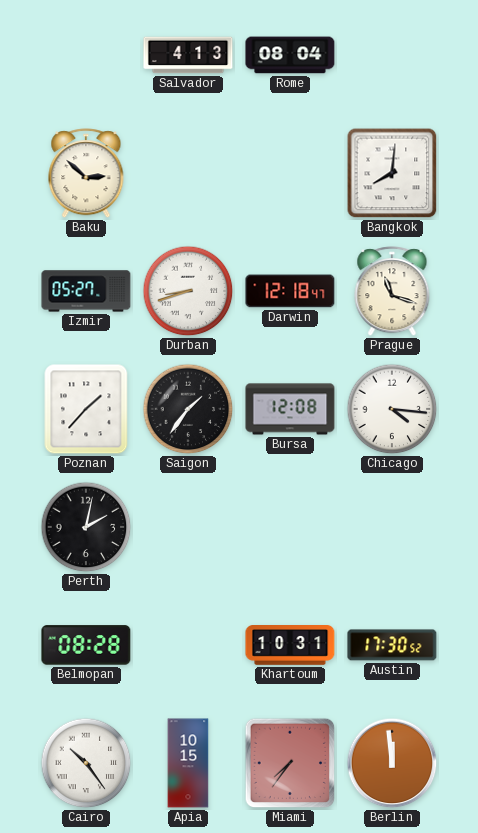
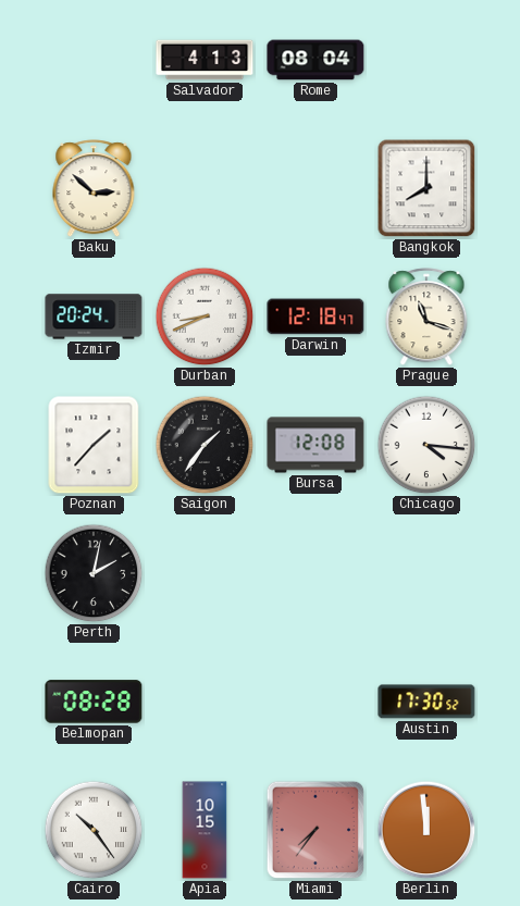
Bangkok: 8:01 -> 8:00 (426, 188)
Izmir: 05:27 -> 20:24 (94, 317)
Durban: 8:42 -> 8:41 (205, 317)
Khartoum: 10:31 -> none (290, 646)
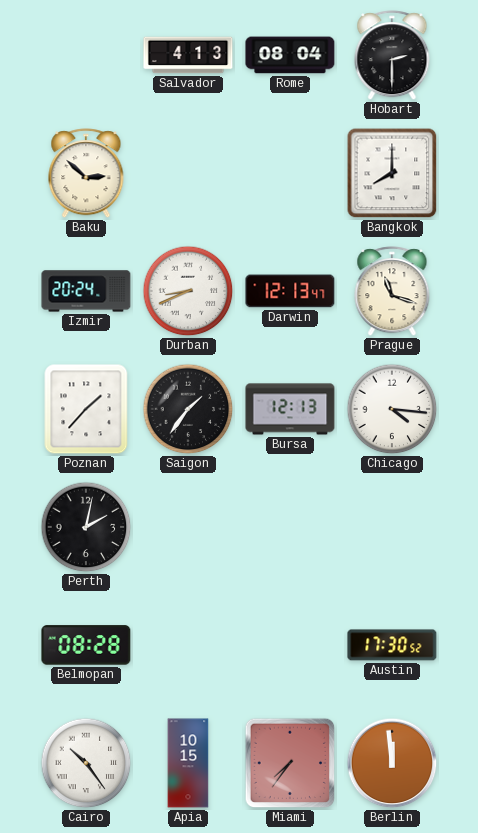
Hobart: none -> 2:30 (392, 56)
Darwin: 12:18 -> 12:13 (290, 291)
Bursa: 12:08 -> 12:13 (290, 409)
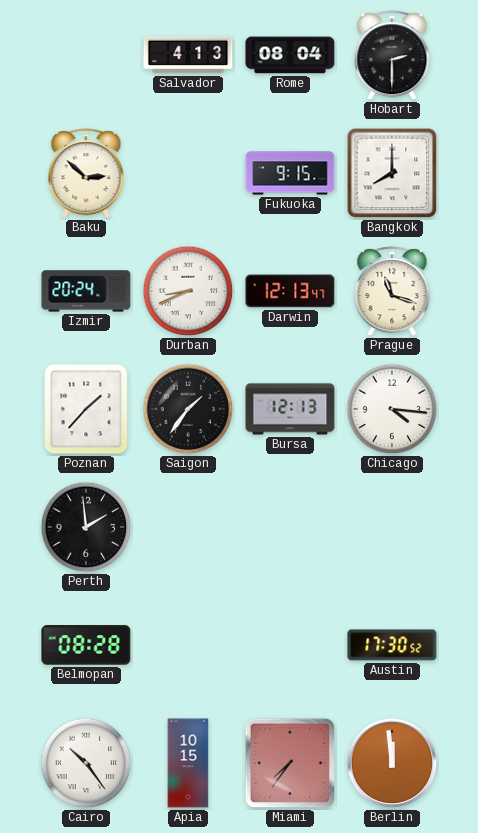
Fukuoka: none -> 9:15 (290, 173)
Perth: 2:02 -> 1:59 (86, 527)
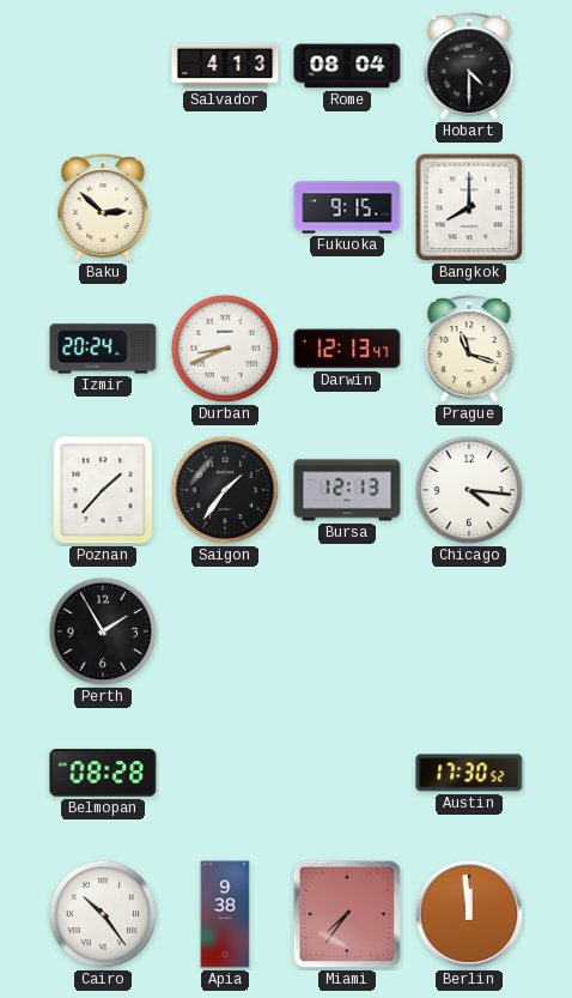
Hobart: 2:30 -> 4:30 (469, 67)
Perth: 1:59 -> 1:55 (103, 631)
Apia: 10:15 -> 9:38 (225, 914)
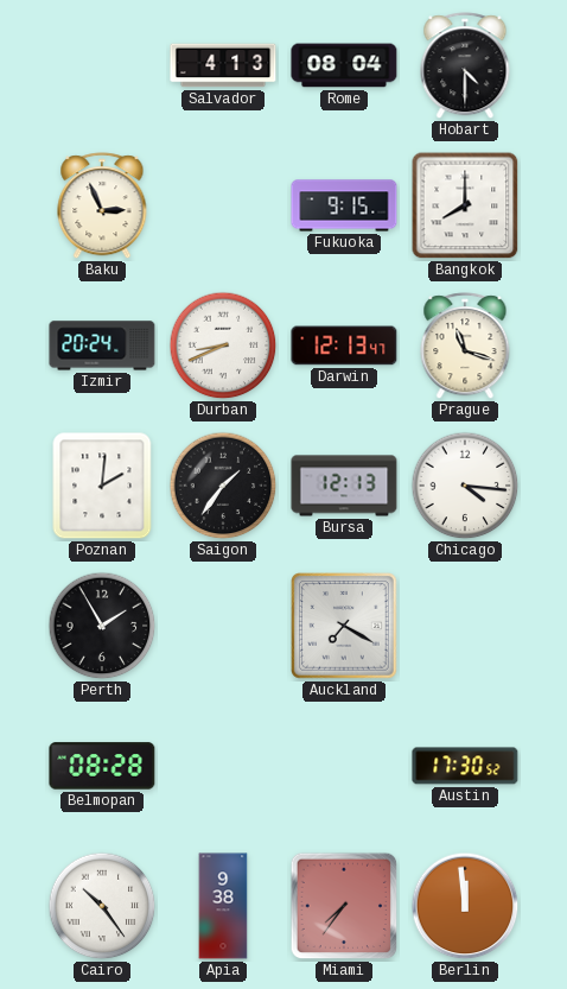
Baku: 2:52 -> 2:56 (102, 207)
Poznan: 1:37 -> 2:01 (102, 486)
Auckland: none -> 7:20 (345, 627)
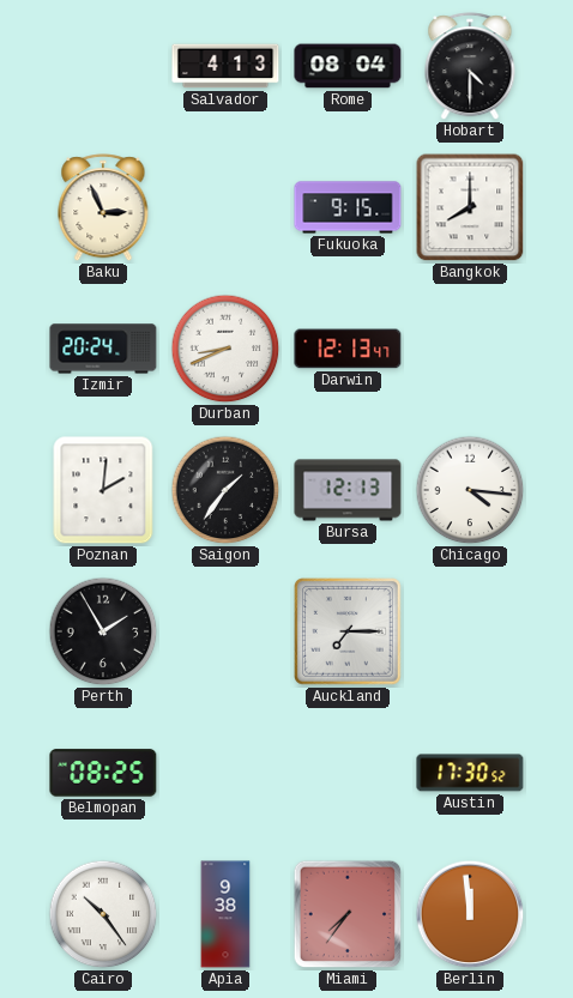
Prague: 11:18 -> none (465, 347)
Auckland: 7:20 -> 7:15 (349, 633)
Belmopan: 08:28 -> 08:25 (103, 773)
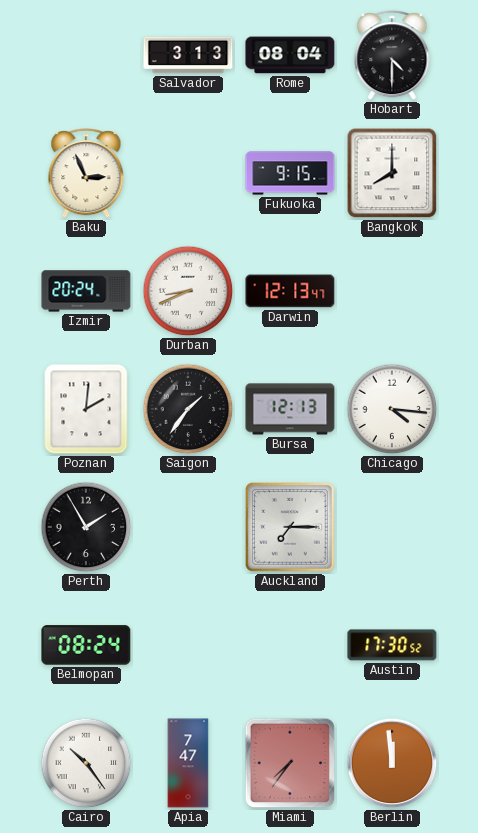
Salvador: 4:13 -> 3:13 (188, 55)
Belmopan: 08:25 -> 08:24 (86, 645)
Apia: 9:38 -> 7:47 (188, 763)
